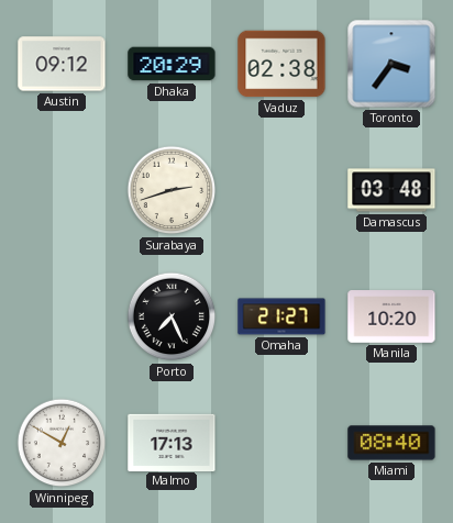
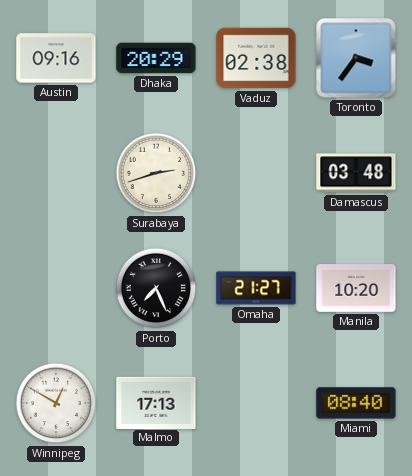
Austin: 09:12 -> 09:16 (56, 58)
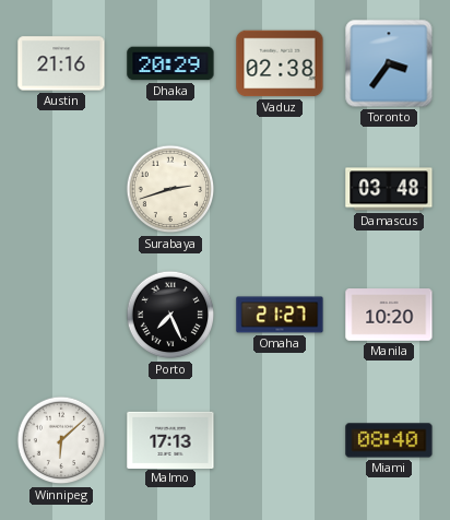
Austin: 09:16 -> 21:16 (61, 63)
Winnipeg: 12:50 -> 6:08 (61, 440)
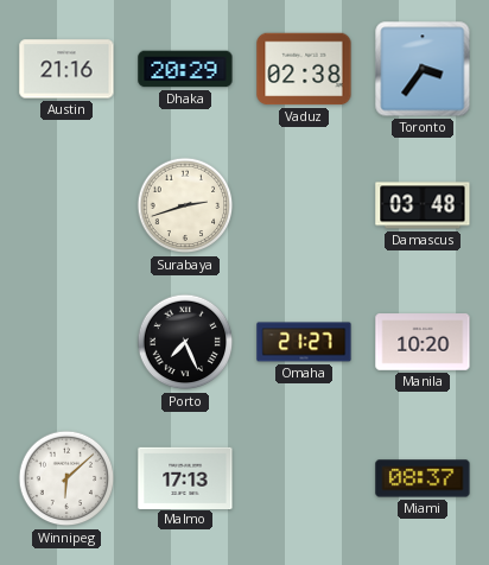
Miami: 08:40 -> 08:37 (423, 478)
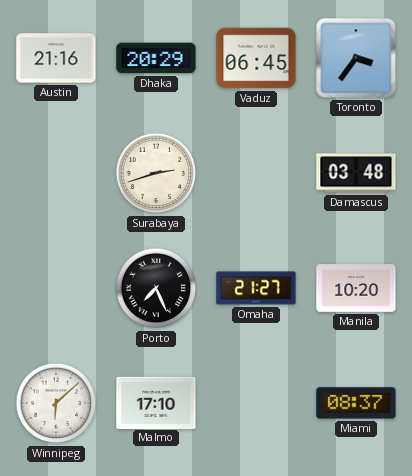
Vaduz: 02:38 -> 06:45 (256, 58)
Malmo: 17:13 -> 17:10 (156, 402)
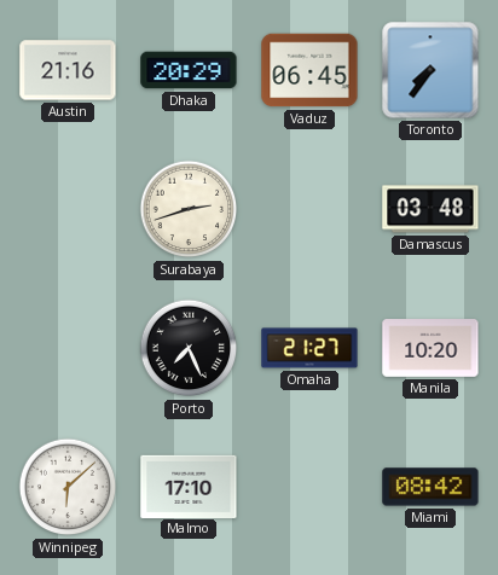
Toronto: 3:36 -> 7:36 (430, 70)
Miami: 08:37 -> 08:42 (430, 487)
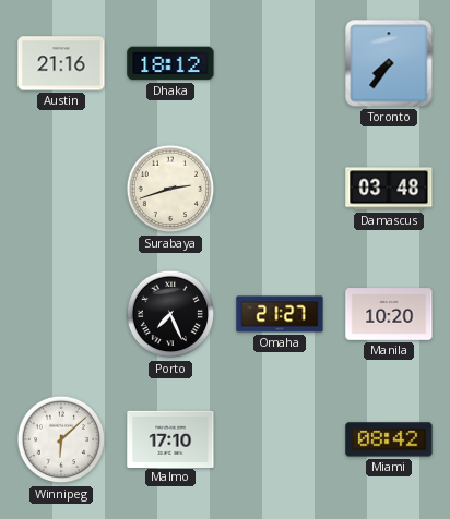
Dhaka: 20:29 -> 18:12 (170, 63)
Vaduz: 06:45 -> none (309, 70)
